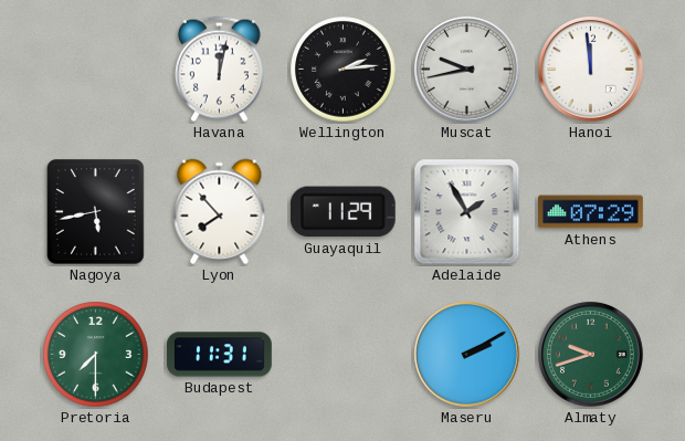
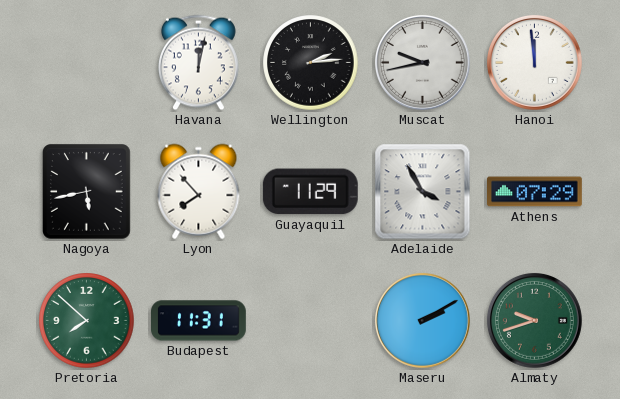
Adelaide: 1:55 -> 3:55 (423, 192)
Pretoria: 7:30 -> 7:52 (87, 321)
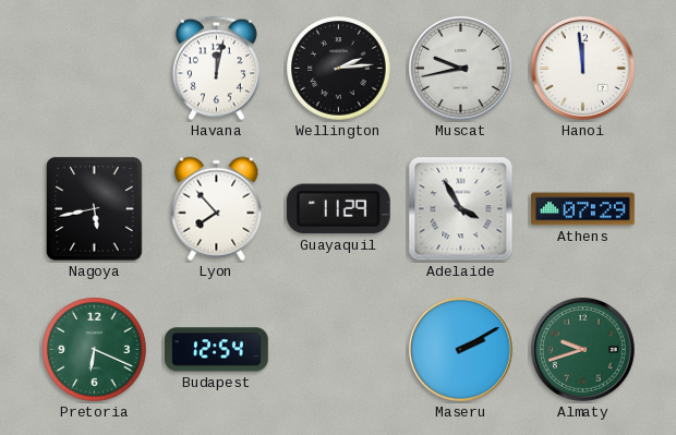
Pretoria: 7:52 -> 6:19 (95, 350)
Budapest: 11:31 -> 12:54 (217, 350)
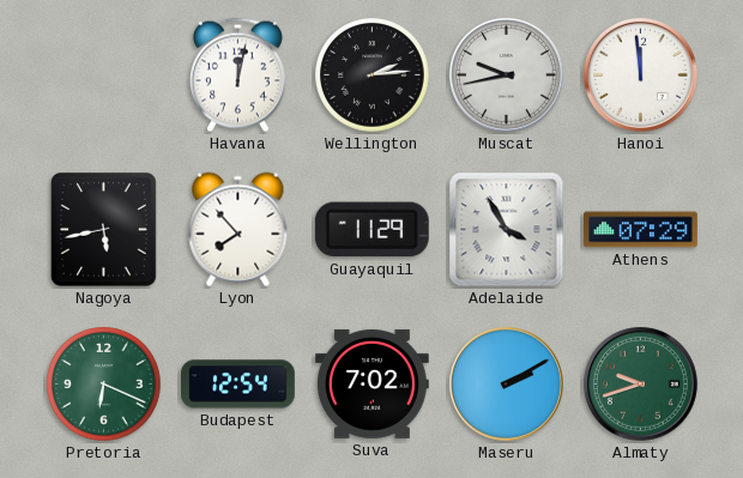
Suva: none -> 7:02 (371, 383)
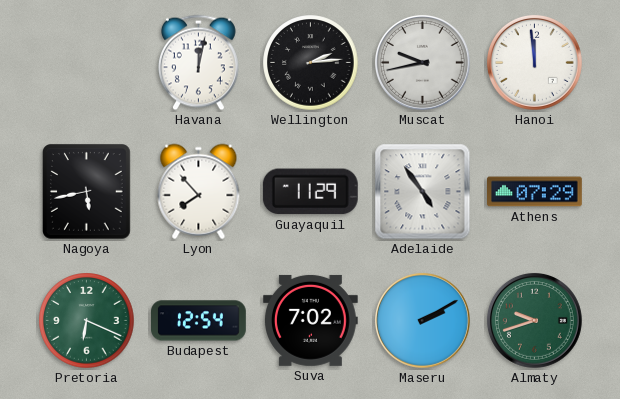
Adelaide: 3:55 -> 4:54 (423, 192)
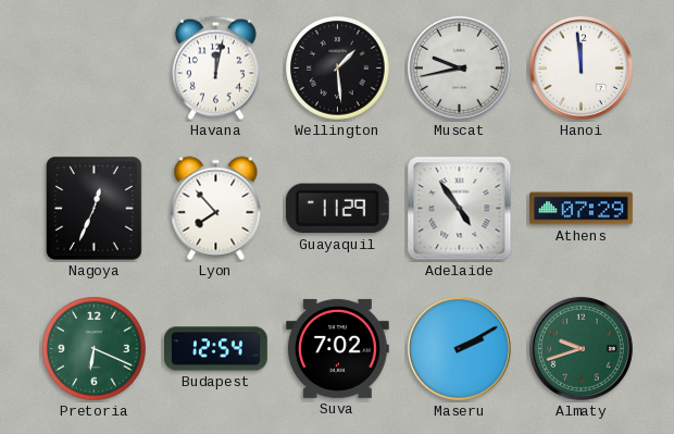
Wellington: 2:14 -> 1:29 (338, 69)
Nagoya: 5:43 -> 12:34 (95, 209)
